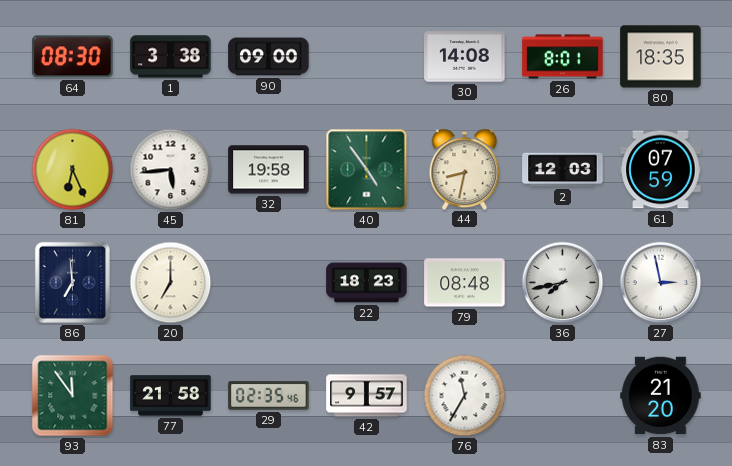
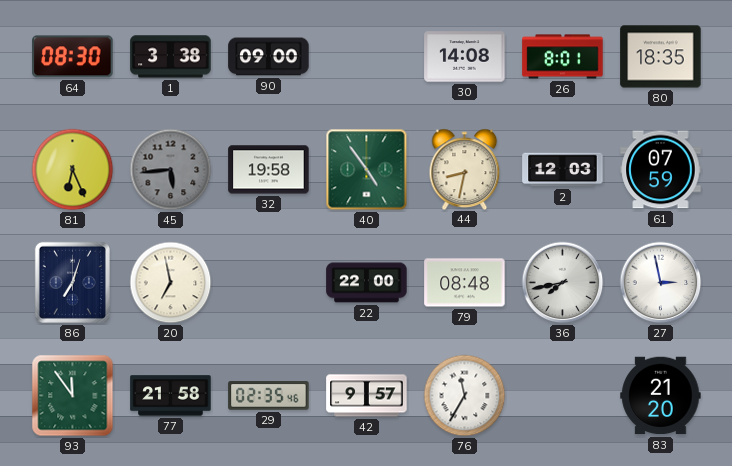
45 dial: white -> grey (171, 170)
86: 6:59 -> 7:03 (72, 282)
20: 7:00 -> 6:58 (171, 283)
22: 18:23 -> 22:00 (367, 283)
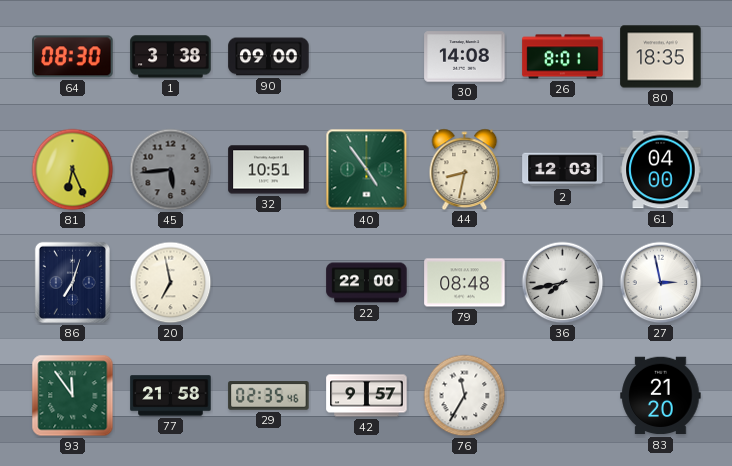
32: 19:58 -> 10:51 (269, 170)
61: 07:59 -> 04:00 (661, 170)
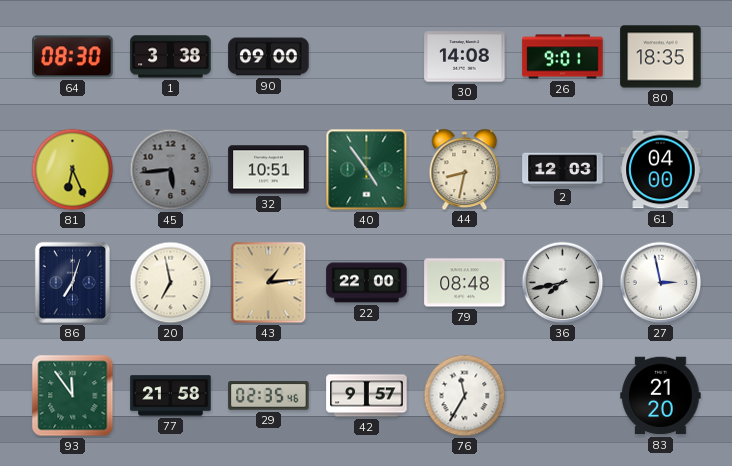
26: 8:01 -> 9:01 (563, 57)
43: none -> 1:14 (269, 283)
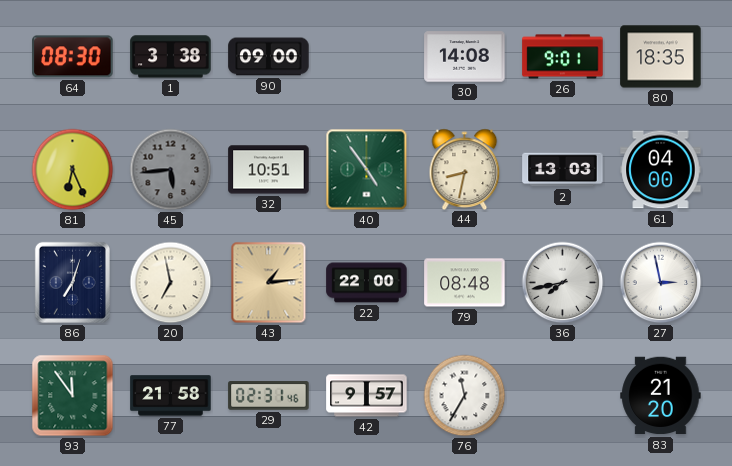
2: 12:03 -> 13:03 (563, 170)
29: 02:35 -> 02:31 (269, 396)
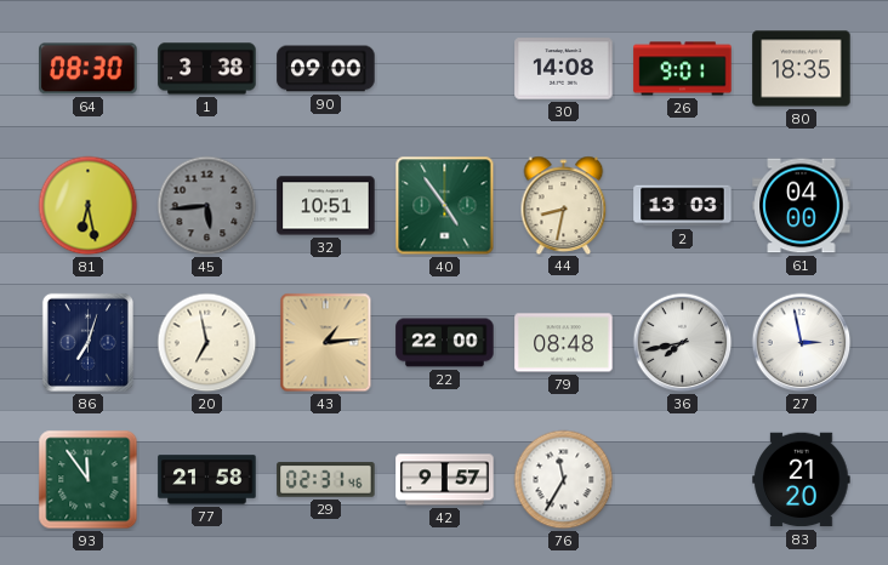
81: 6:26 -> 6:28 (89, 206)
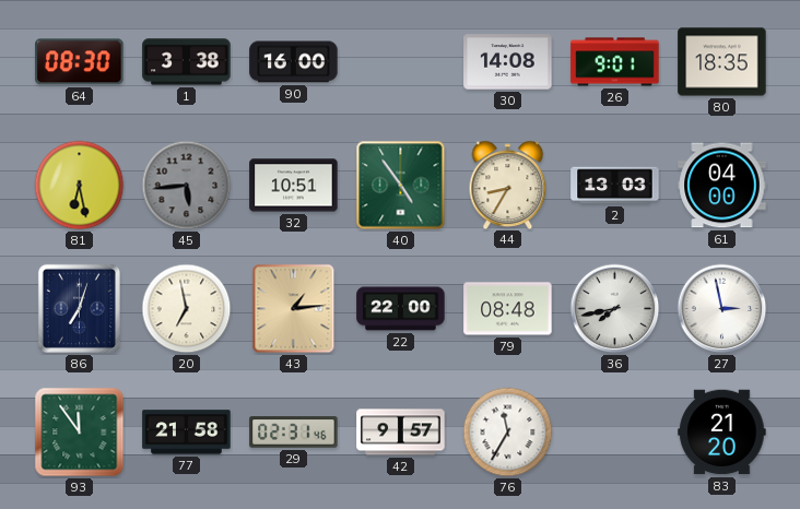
90: 09:00 -> 16:00 (294, 62)
44: 8:32 -> 8:35 (508, 185)
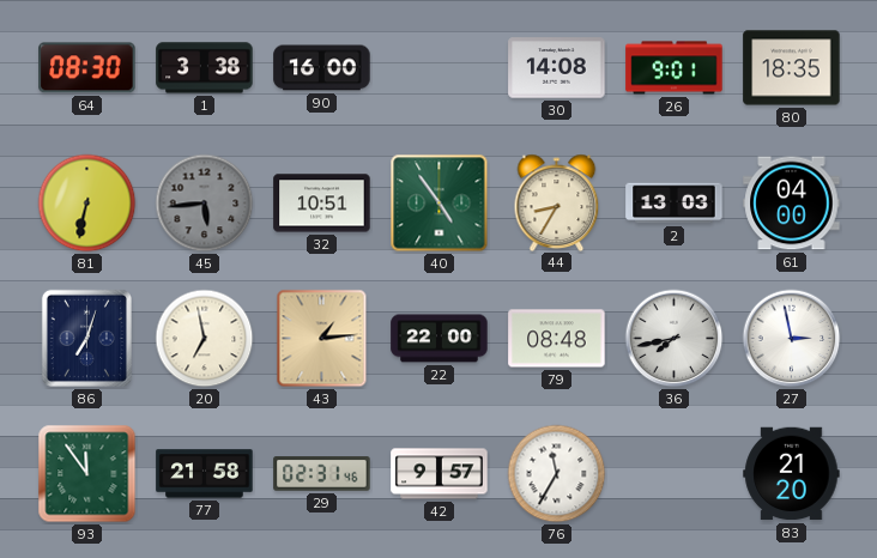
81: 6:28 -> 6:32 (87, 204)
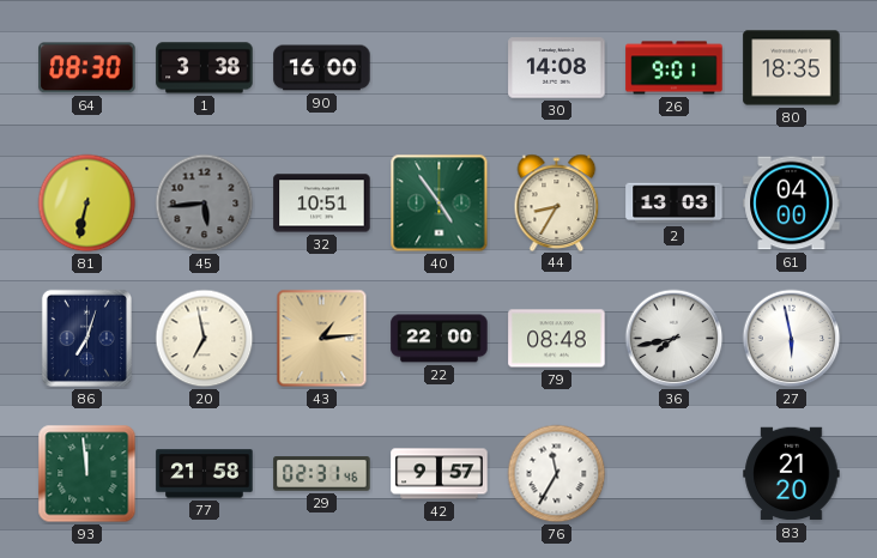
27: 2:58 -> 5:58 (792, 339)
93: 11:54 -> 11:59 (87, 474)
